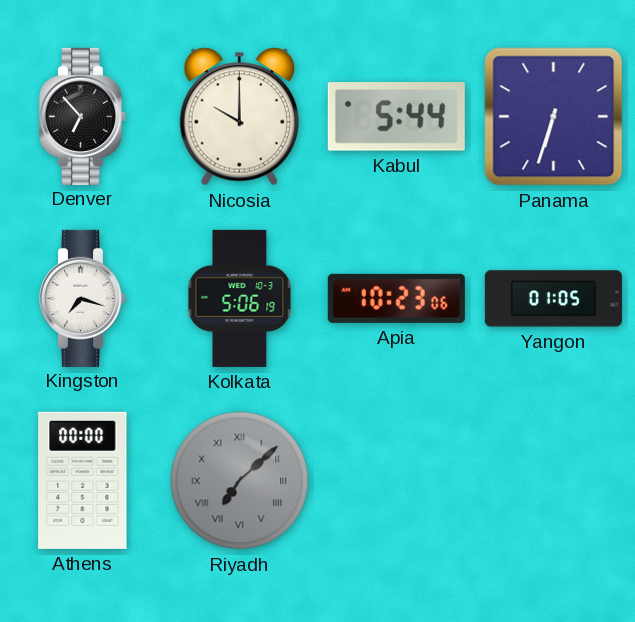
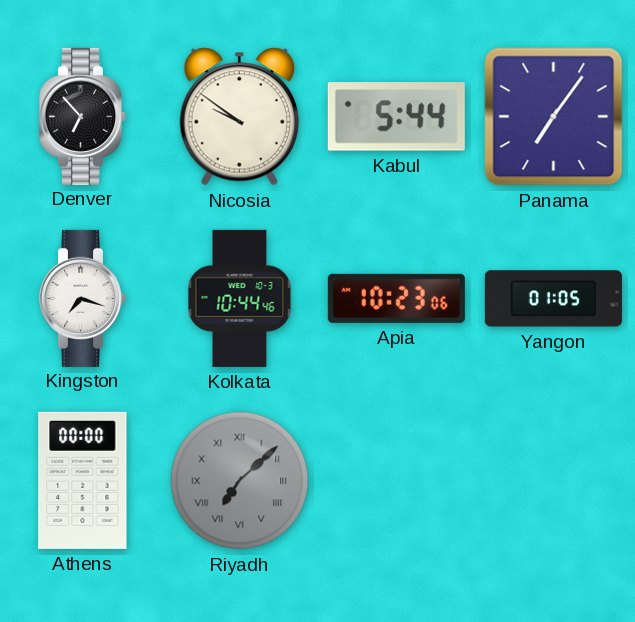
Nicosia: 10:00 -> 9:51 (239, 117)
Panama: 6:33 -> 7:06 (554, 117)
Kolkata: 5:06 -> 10:44 (240, 298)
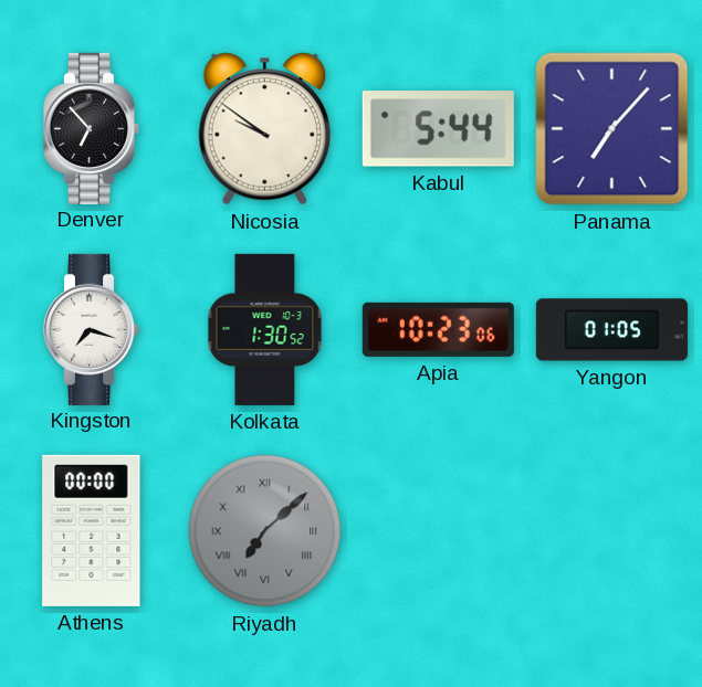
Panama: 7:06 -> 7:07 (612, 129)
Kolkata: 10:44 -> 1:30 (265, 329)
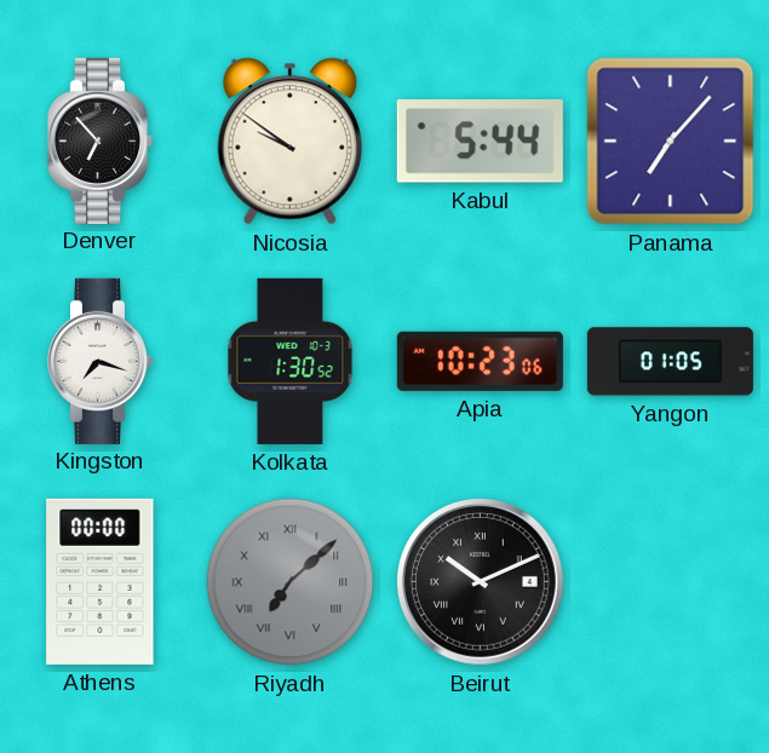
Beirut: none -> 10:11 (481, 582)
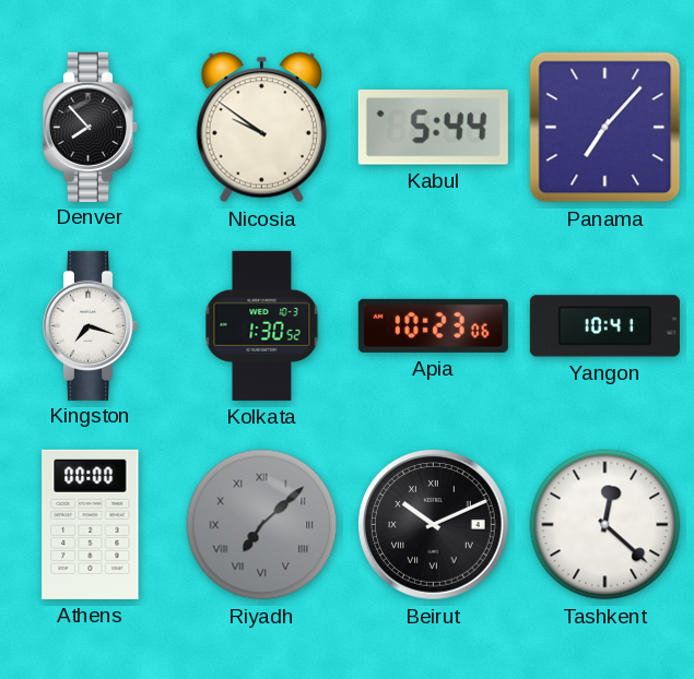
Denver: 6:53 -> 7:53 (90, 127)
Yangon: 01:05 -> 10:41 (604, 326)
Tashkent: none -> 12:22 (605, 525)
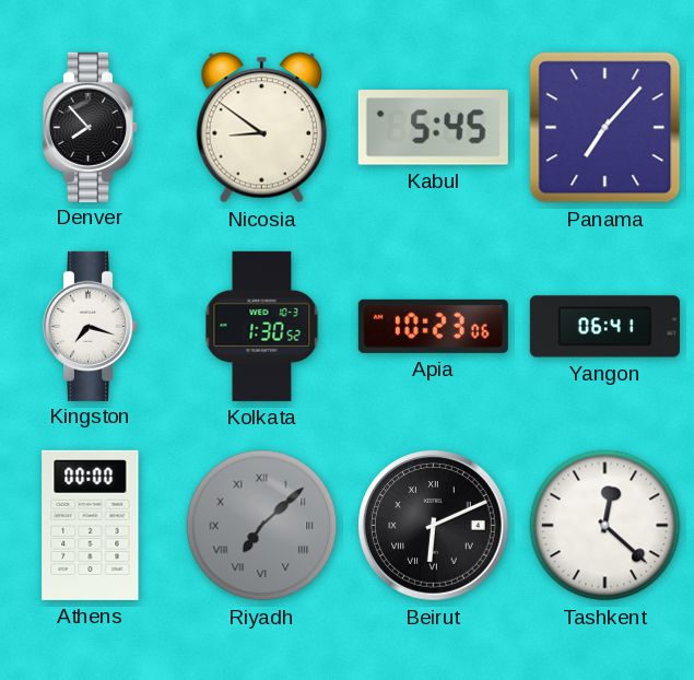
Nicosia: 9:51 -> 8:51 (261, 128)
Kabul: 5:44 -> 5:45 (433, 128)
Yangon: 10:41 -> 06:41 (604, 327)
Beirut: 10:11 -> 6:11 (434, 526)
